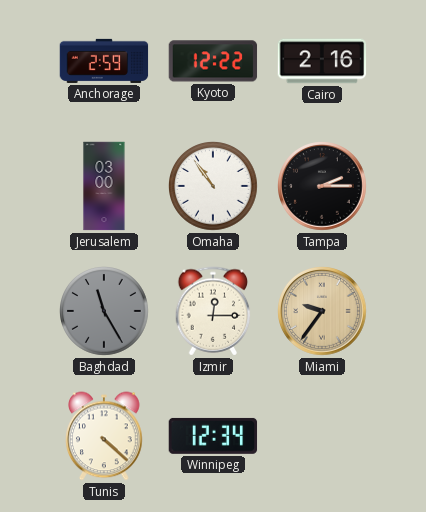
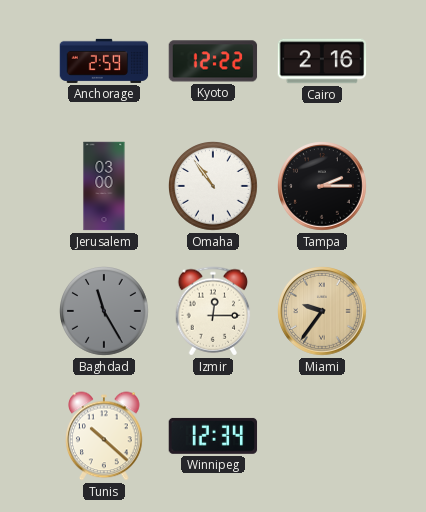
Tunis: 4:22 -> 10:22 (105, 436)
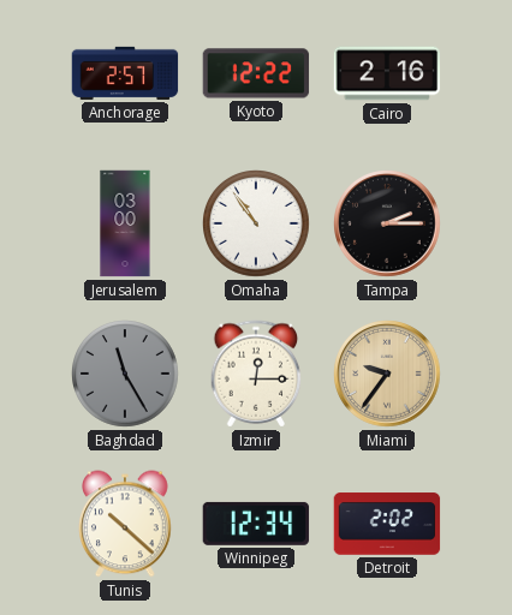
Anchorage: 2:59 -> 2:57 (125, 73)
Detroit: none -> 2:02 (387, 524)
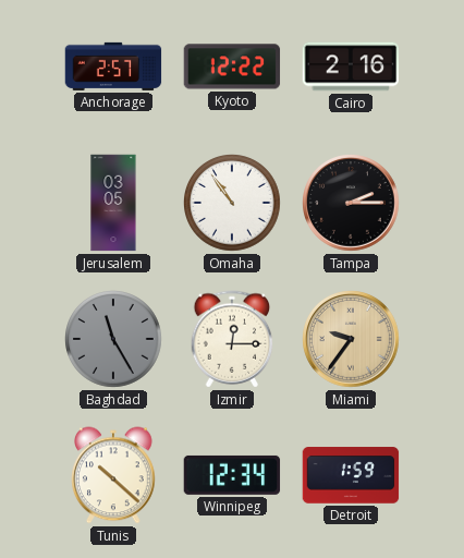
Jerusalem: 03:00 -> 03:05 (113, 203)
Detroit: 2:02 -> 1:59 (351, 475)
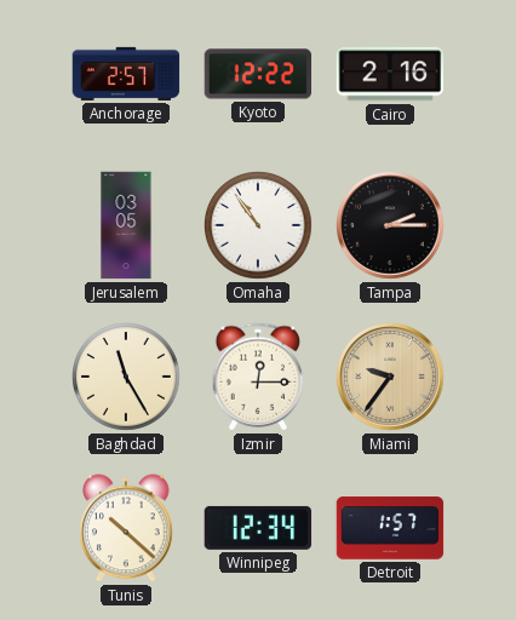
Baghdad dial: grey -> cream (127, 378)
Detroit: 1:59 -> 1:57 (390, 528)
